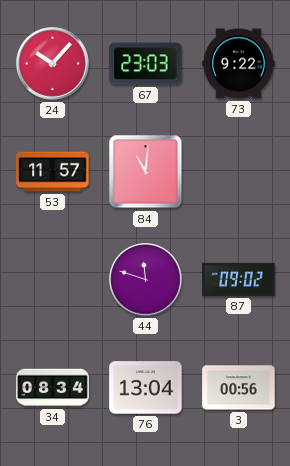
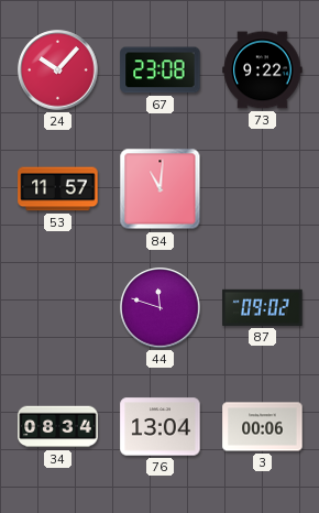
67: 23:03 -> 23:08 (161, 70)
3: 00:56 -> 00:06 (263, 427)
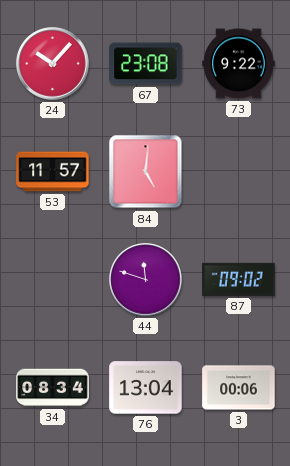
84: 11:01 -> 5:01 (146, 172)
